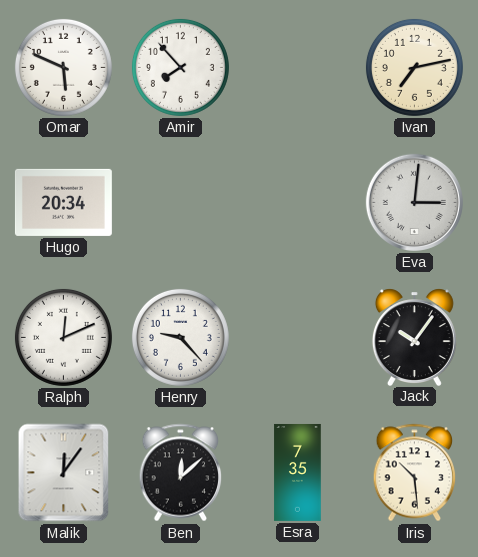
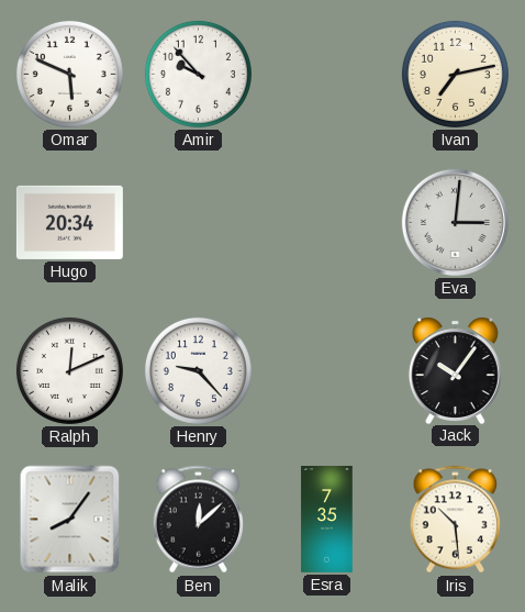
Amir: 7:53 -> 9:53 (198, 74)
Malik: 12:06 -> 8:06 (70, 520)
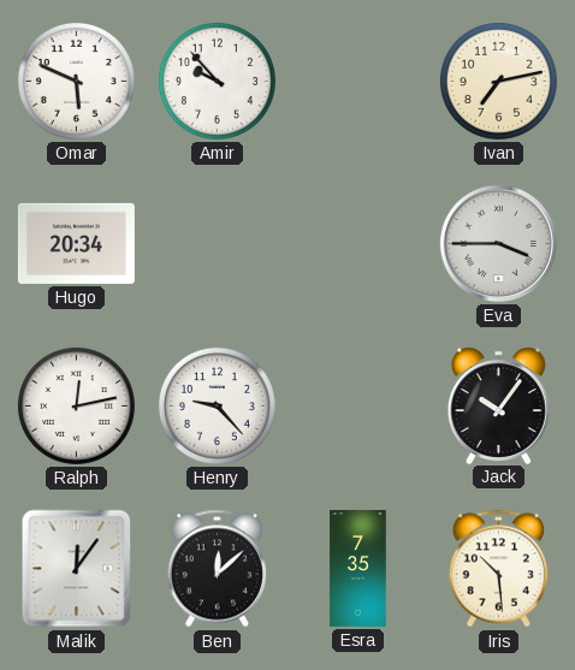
Eva: 3:01 -> 3:45 (498, 243)
Ralph: 12:11 -> 12:13 (76, 405)
Malik: 8:06 -> 12:06 (77, 569)
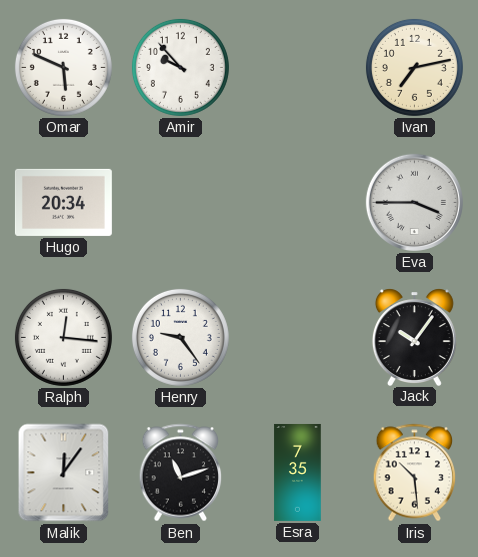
Ralph: 12:13 -> 12:16 (63, 337)
Henry: 9:23 -> 9:24 (180, 337)
Ben: 12:08 -> 11:12 (181, 473)
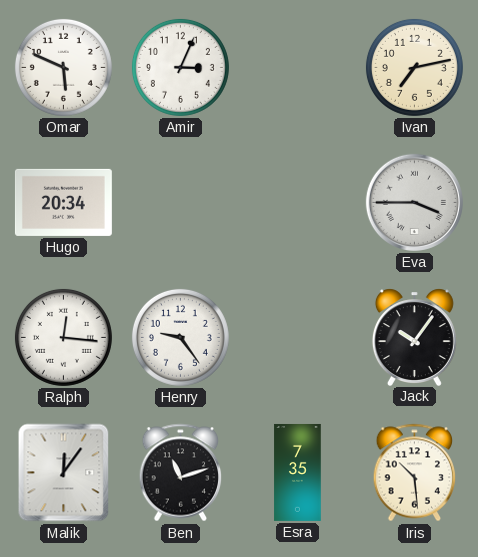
Amir: 9:53 -> 3:04 (180, 67)
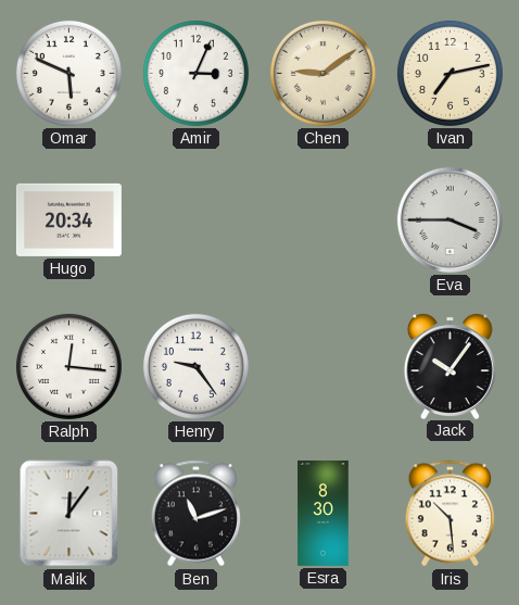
Chen: none -> 9:09 (322, 73)
Esra: 7:35 -> 8:30 (324, 513)
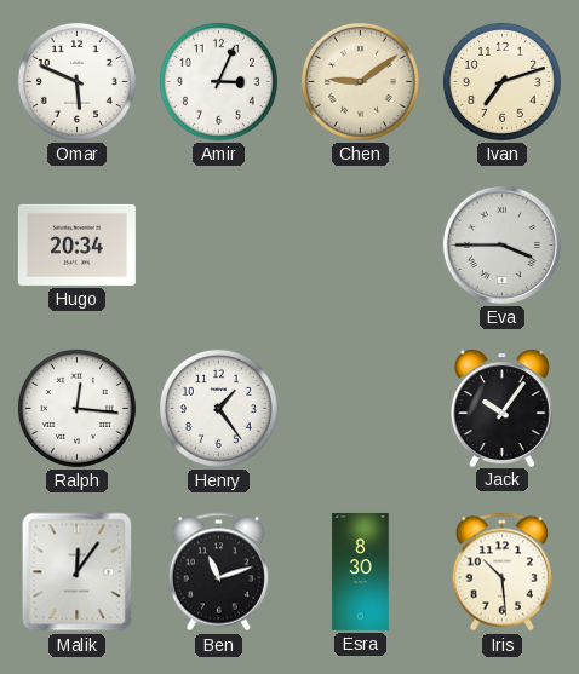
Ivan: 7:13 -> 7:12 (501, 81)
Henry: 9:24 -> 1:24 (218, 408)
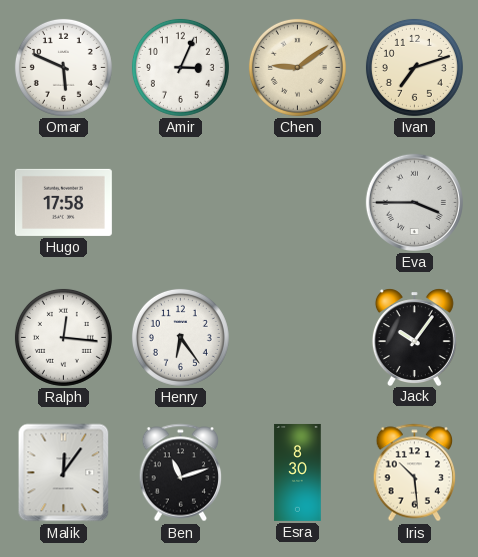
Hugo: 20:34 -> 17:58 (63, 202)
Henry: 1:24 -> 6:24 (180, 337)
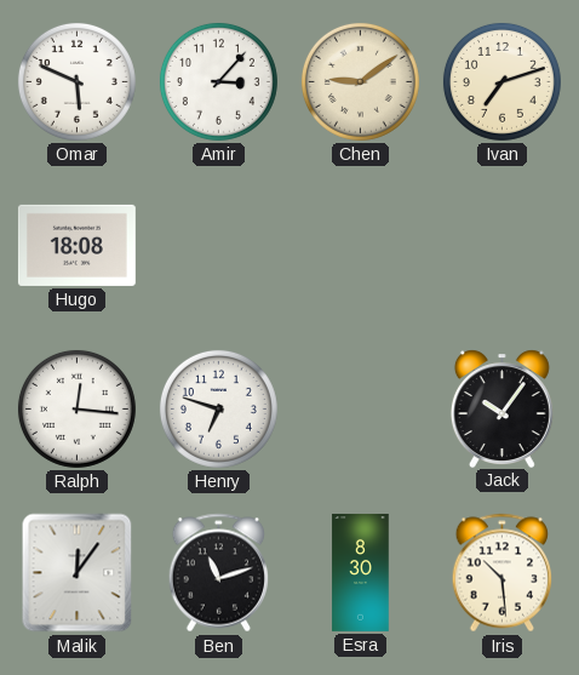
Amir: 3:04 -> 3:07 (218, 81)
Hugo: 17:58 -> 18:08 (76, 245)
Eva: 3:45 -> none (414, 202)
Henry: 6:24 -> 6:48 (218, 408)
